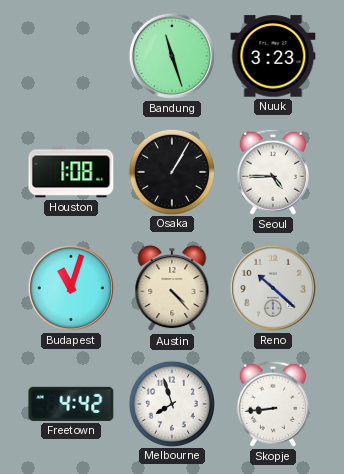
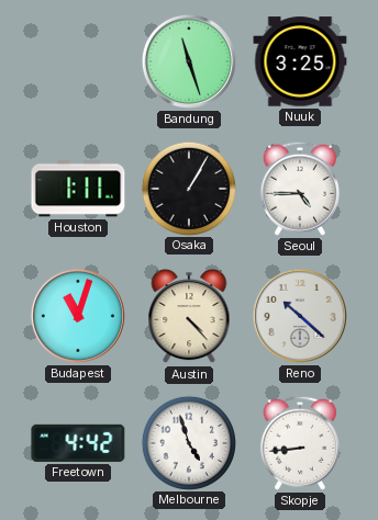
Nuuk: 3:23 -> 3:25 (300, 61)
Houston: 1:08 -> 1:11 (78, 189)
Melbourne: 7:57 -> 4:57 (188, 442)
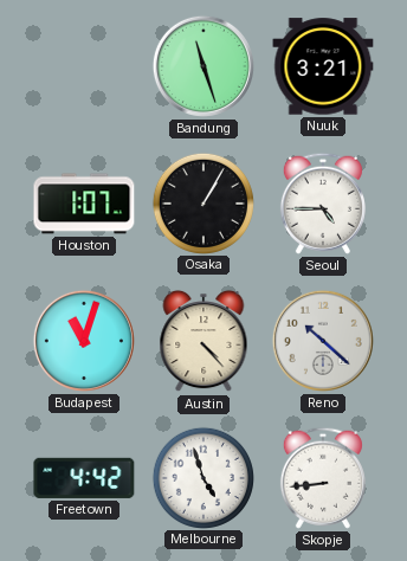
Nuuk: 3:25 -> 3:21 (323, 66)
Houston: 1:11 -> 1:07 (84, 204)
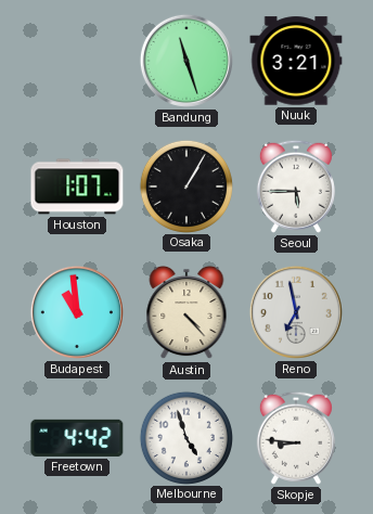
Seoul: 4:45 -> 5:45 (296, 187)
Budapest: 11:03 -> 10:59 (77, 312)
Reno: 10:22 -> 6:58 (296, 312)
Skopje: 8:44 -> 8:46 (296, 438)
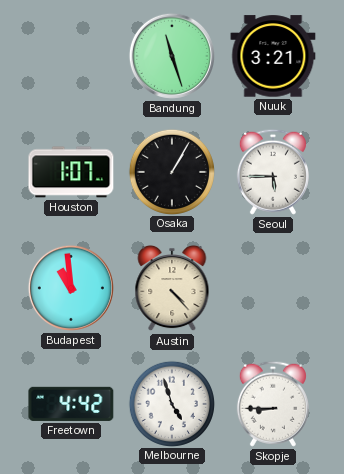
Reno: 6:58 -> none (296, 312)
Skopje: 8:46 -> 8:45 (273, 404)
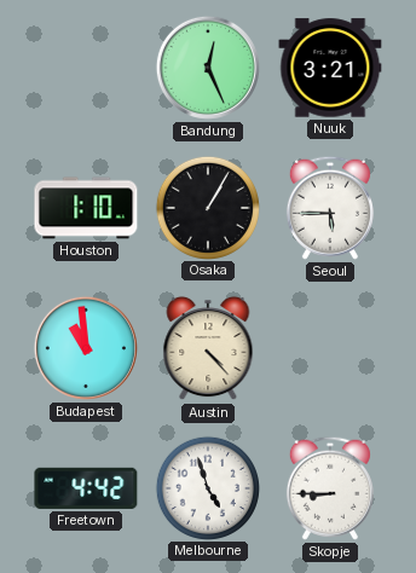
Bandung: 11:27 -> 12:26 (208, 68)
Houston: 1:07 -> 1:10 (86, 208)
